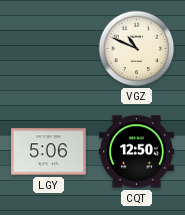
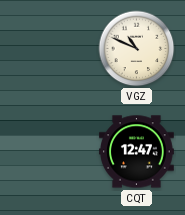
LGY: 5:06 -> none (49, 152)
CQT: 12:50 -> 12:47 (137, 152)
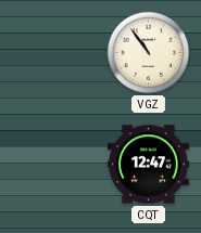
VGZ: 10:49 -> 10:54 (149, 53)
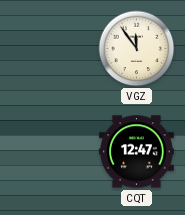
VGZ: 10:54 -> 11:54 (137, 49)
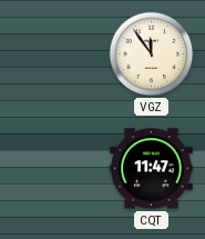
CQT: 12:47 -> 11:47 (152, 169)
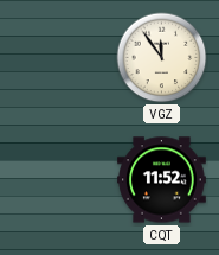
CQT: 11:47 -> 11:52 (162, 180)
